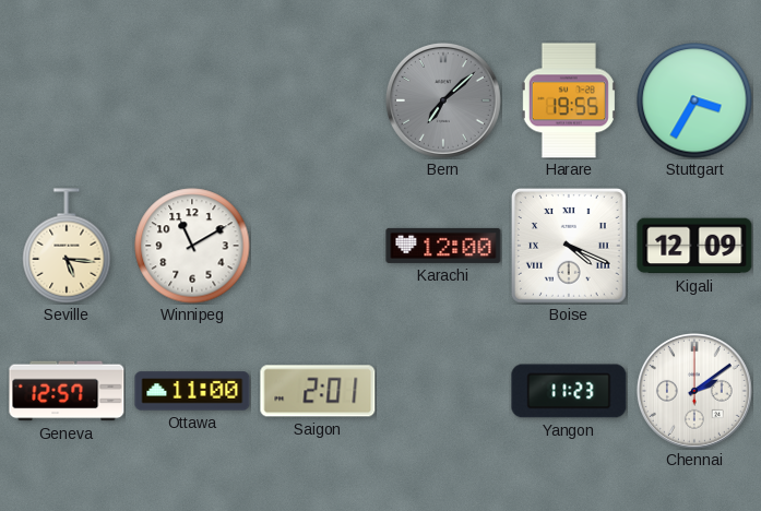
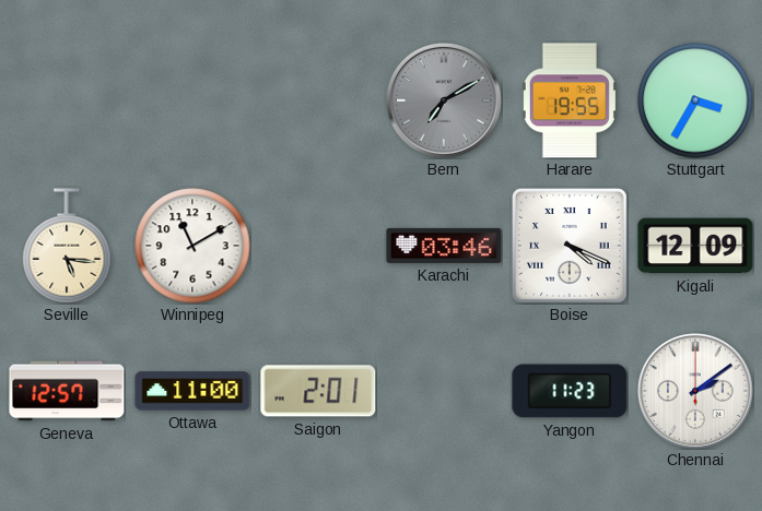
Bern: 7:08 -> 7:10 (444, 100)
Karachi: 12:00 -> 03:46 (444, 246)
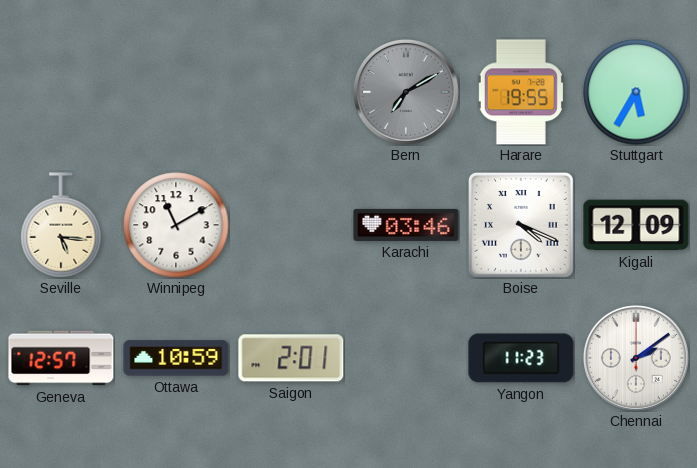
Stuttgart: 3:35 -> 5:35 (636, 92)
Ottawa: 11:00 -> 10:59 (176, 358)
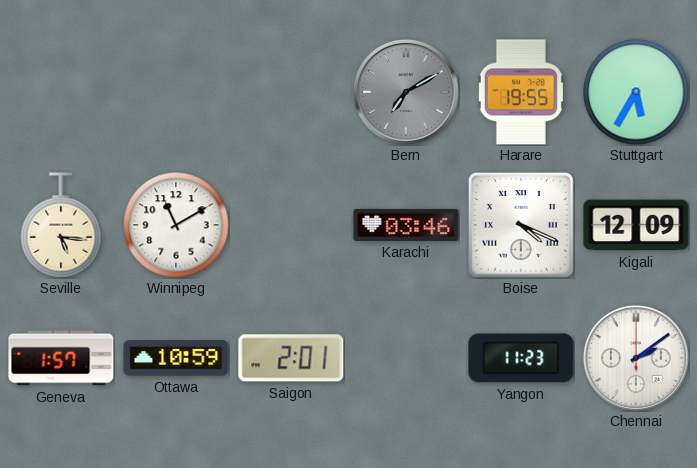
Geneva: 12:57 -> 1:57 (61, 358)
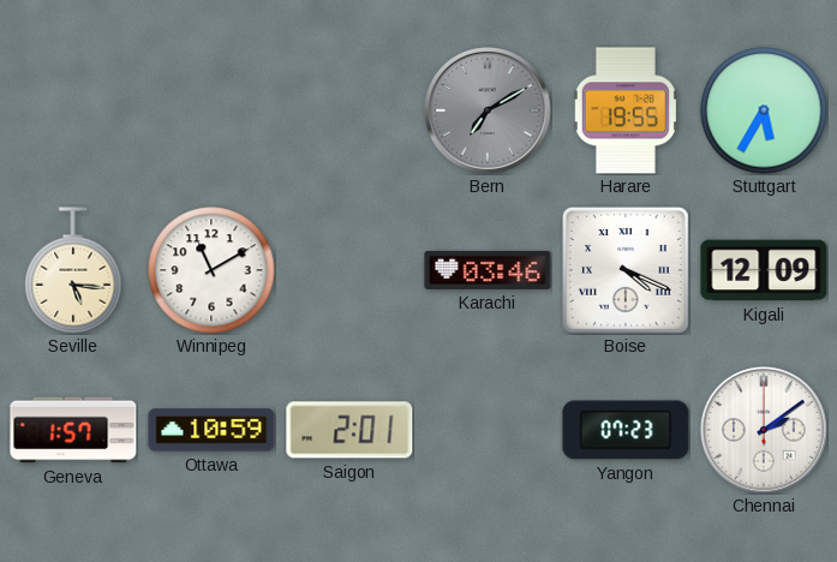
Yangon: 11:23 -> 07:23 (626, 430)
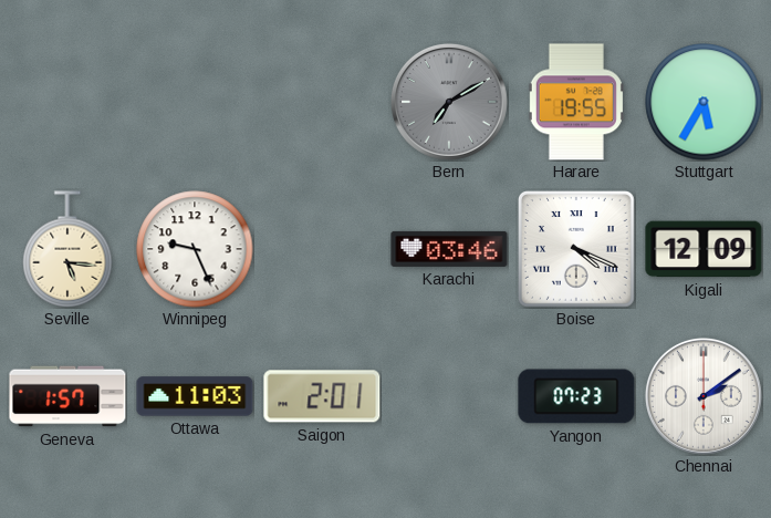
Winnipeg: 11:10 -> 9:26 (195, 249)
Ottawa: 10:59 -> 11:03 (195, 396)
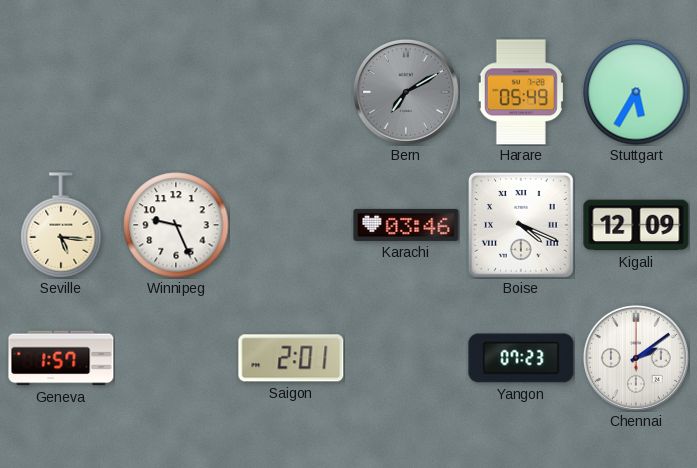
Harare: 19:55 -> 05:49 (521, 92)
Ottawa: 11:03 -> none (195, 396)
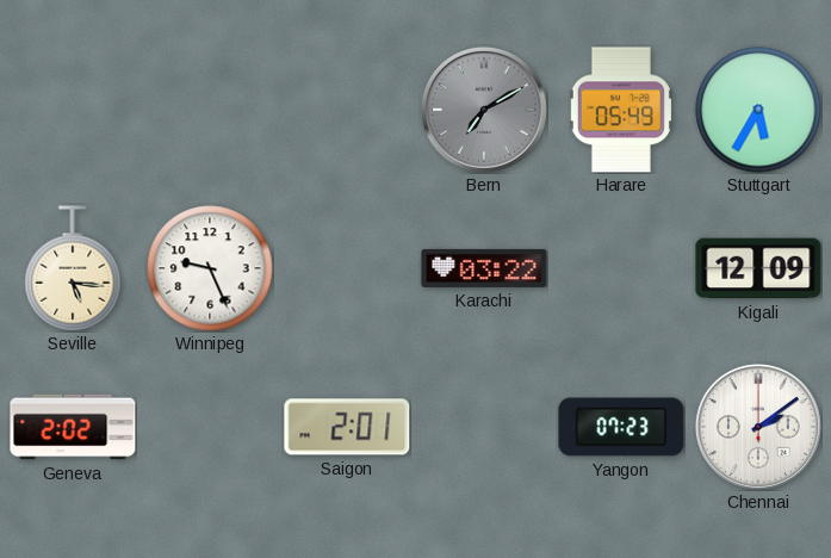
Karachi: 03:46 -> 03:22 (484, 268)
Boise: 4:19 -> none (521, 225)
Geneva: 1:57 -> 2:02 (73, 427)
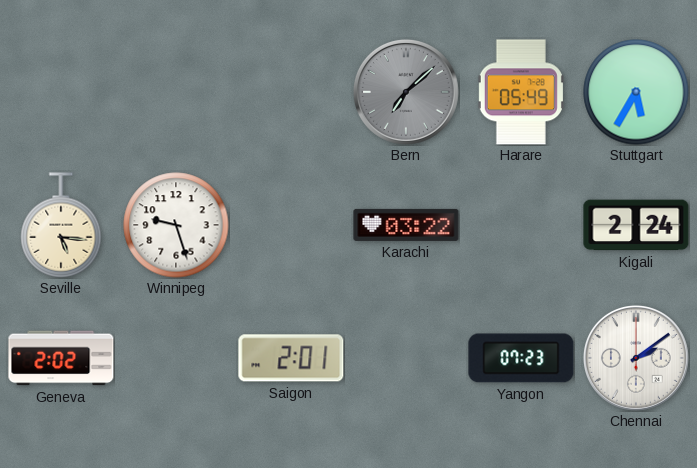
Bern: 7:10 -> 7:08 (406, 92)
Winnipeg: 9:26 -> 9:27 (176, 225)
Kigali: 12:09 -> 2:24 (636, 225)
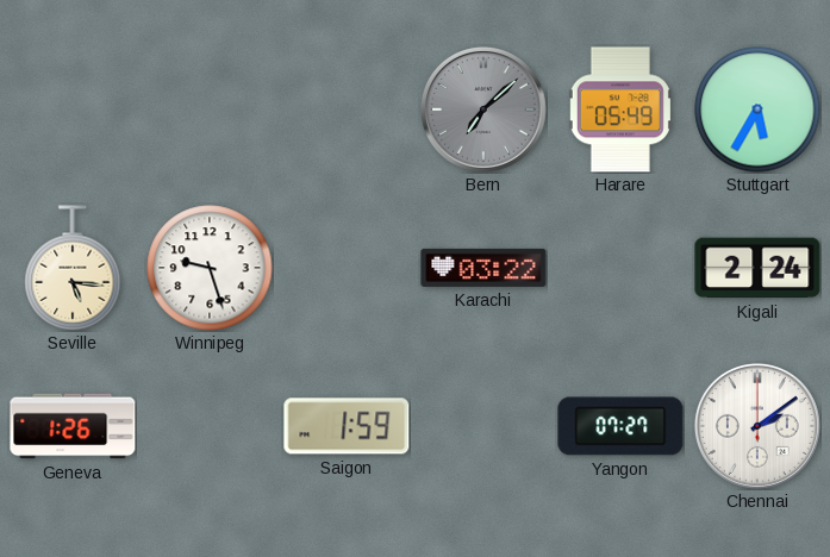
Geneva: 2:02 -> 1:26 (73, 426)
Saigon: 2:01 -> 1:59 (347, 426)
Yangon: 07:23 -> 07:27 (620, 426)
